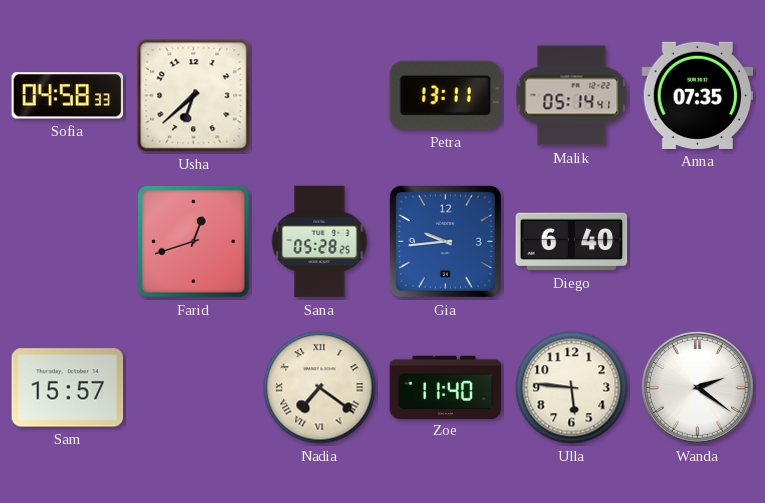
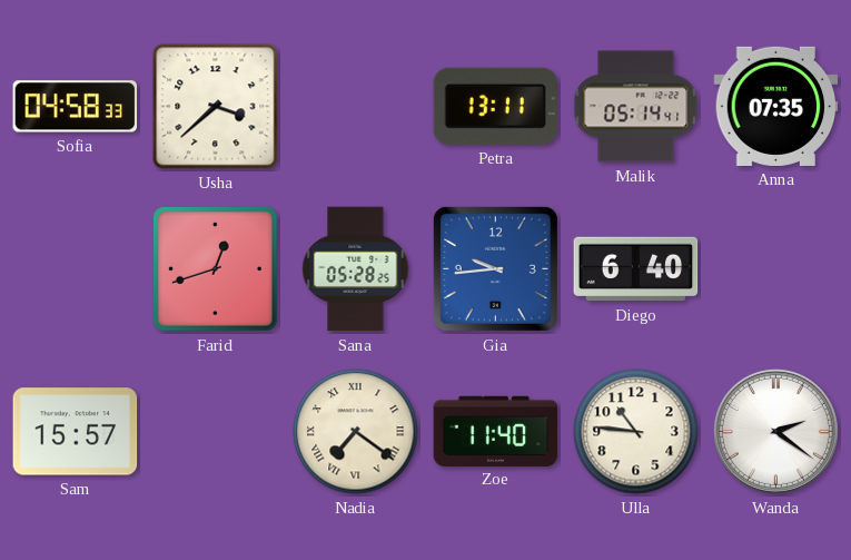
Usha: 6:38 -> 3:38 (216, 107)
Ulla: 5:46 -> 10:46 (636, 432)
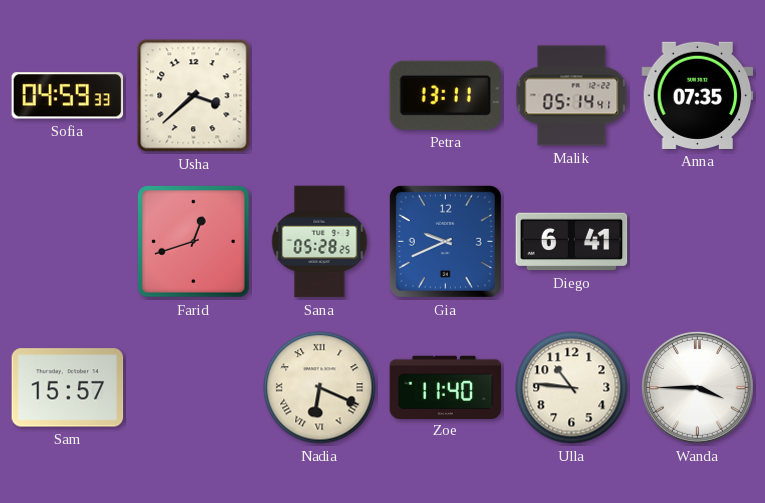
Sofia: 04:58 -> 04:59 (68, 96)
Gia: 9:44 -> 9:41 (445, 241)
Diego: 6:40 -> 6:41 (572, 242)
Nadia: 7:21 -> 6:19 (320, 388)
Wanda: 2:21 -> 3:45 (697, 387)
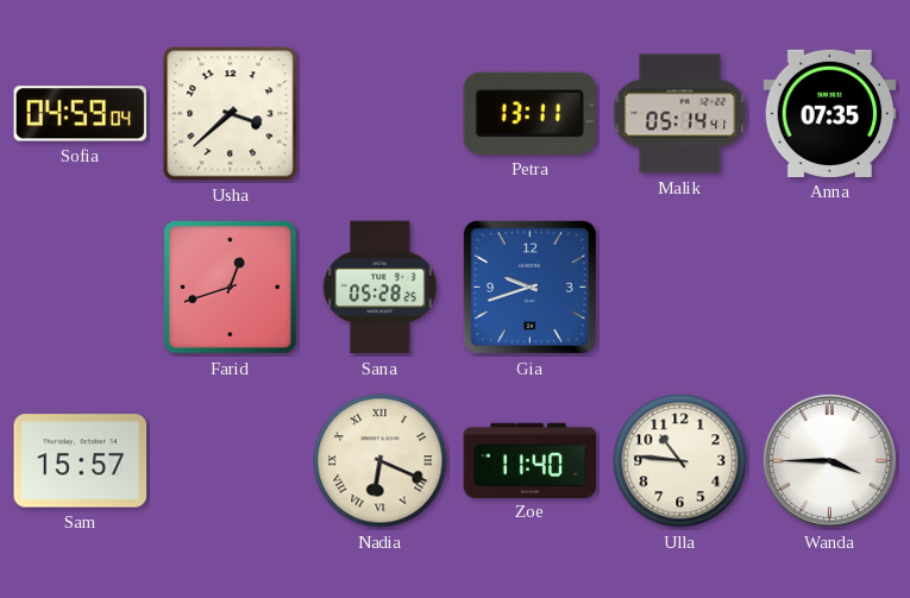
Sofia: 04:59:33 -> 04:59:04 (81, 114)
Gia: 9:41 -> 9:42 (529, 287)
Diego: 6:41 -> none (572, 242)
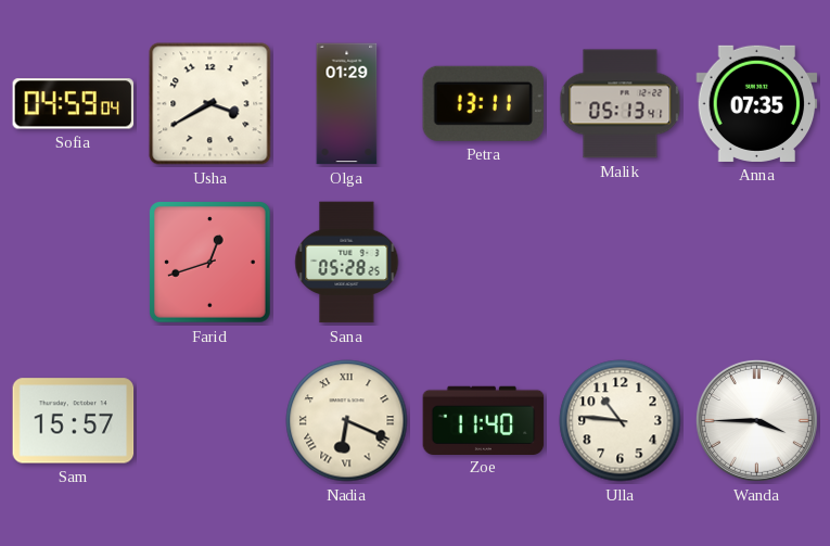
Usha: 3:38 -> 3:40 (210, 104)
Olga: none -> 01:29 (347, 104)
Malik: 05:14 -> 05:13 (621, 104)
Gia: 9:42 -> none (529, 287)
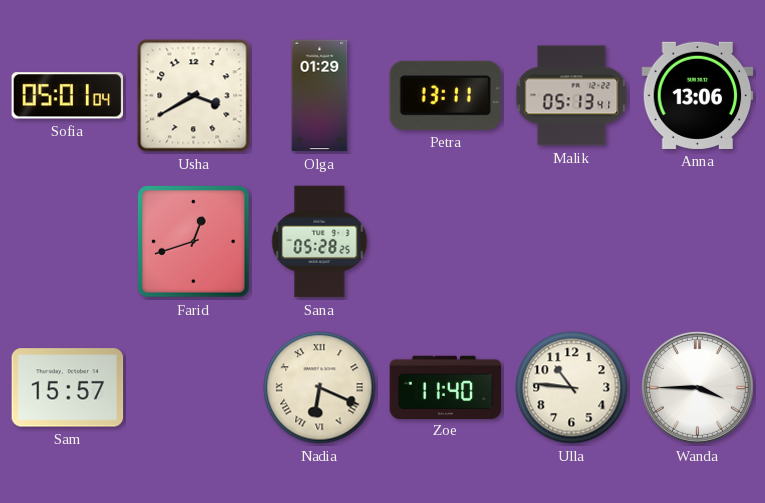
Sofia: 04:59 -> 05:01 (68, 96)
Anna: 07:35 -> 13:06 (698, 95)
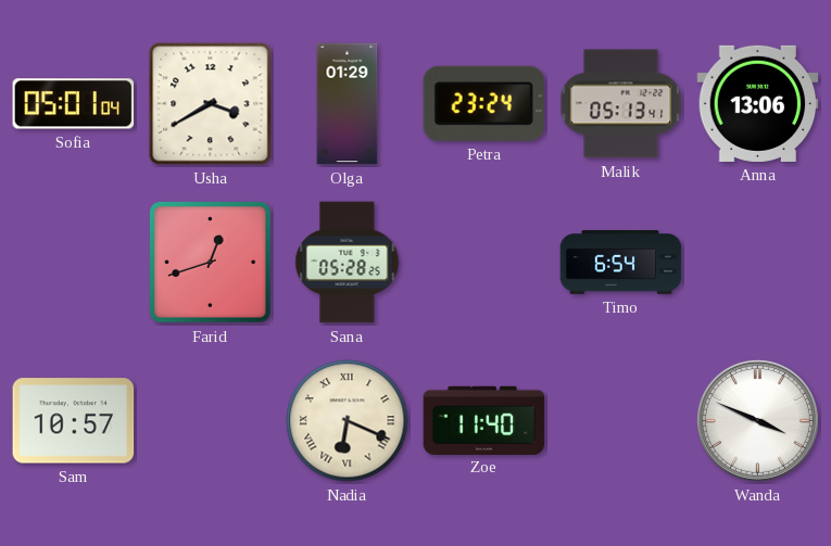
Petra: 13:11 -> 23:24 (484, 103)
Timo: none -> 6:54 (621, 263)
Sam: 15:57 -> 10:57 (74, 421)
Ulla: 10:46 -> none (572, 388)
Wanda: 3:45 -> 3:49 (757, 420)
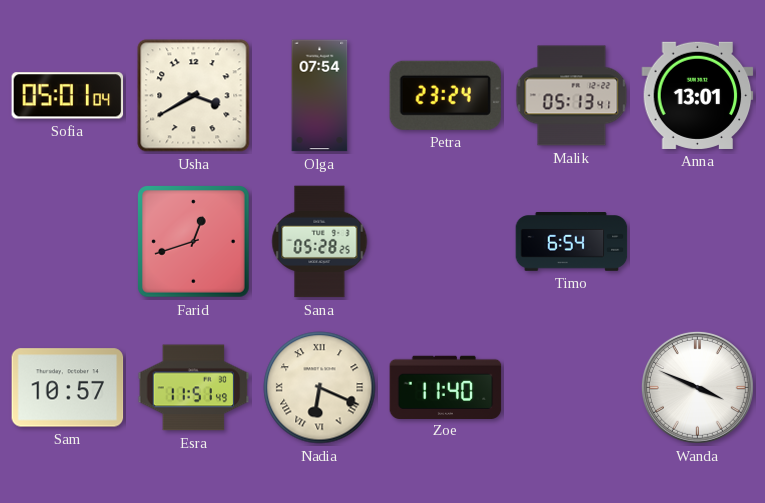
Olga: 01:29 -> 07:54 (320, 96)
Anna: 13:06 -> 13:01 (698, 95)
Esra: none -> 11:51 (194, 388)
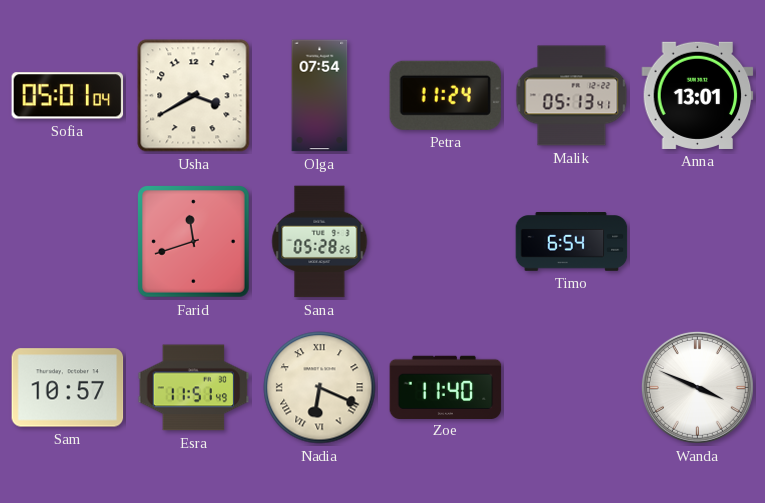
Petra: 23:24 -> 11:24 (446, 95)
Farid: 12:42 -> 11:42 (194, 242)
